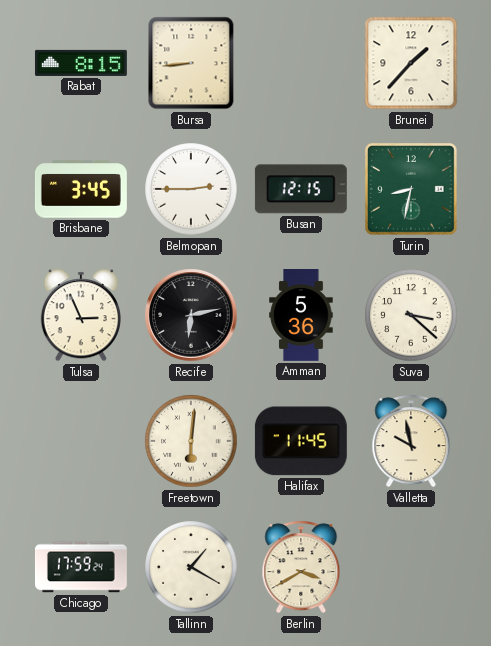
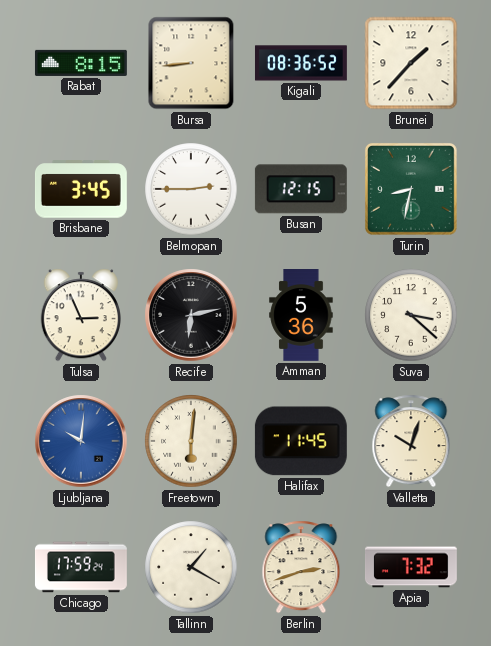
Kigali: none -> 08:36 (301, 63)
Ljubljana: none -> 10:01 (81, 441)
Valletta: 9:58 -> 10:03 (411, 441)
Berlin: 3:40 -> 2:42 (301, 567)
Apia: none -> 7:32 (411, 567)
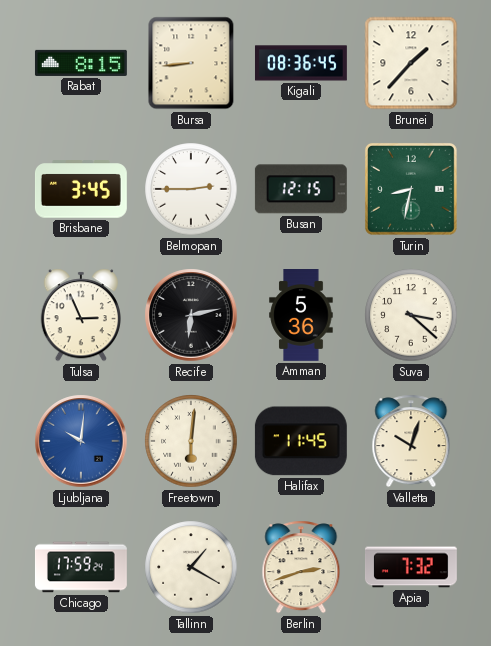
Kigali: 08:36:52 -> 08:36:45 (301, 63)
